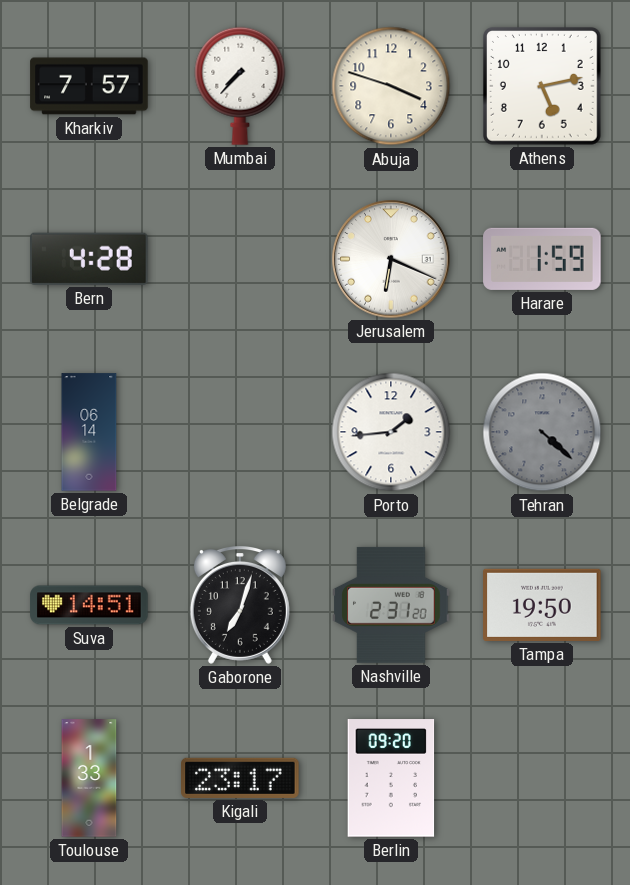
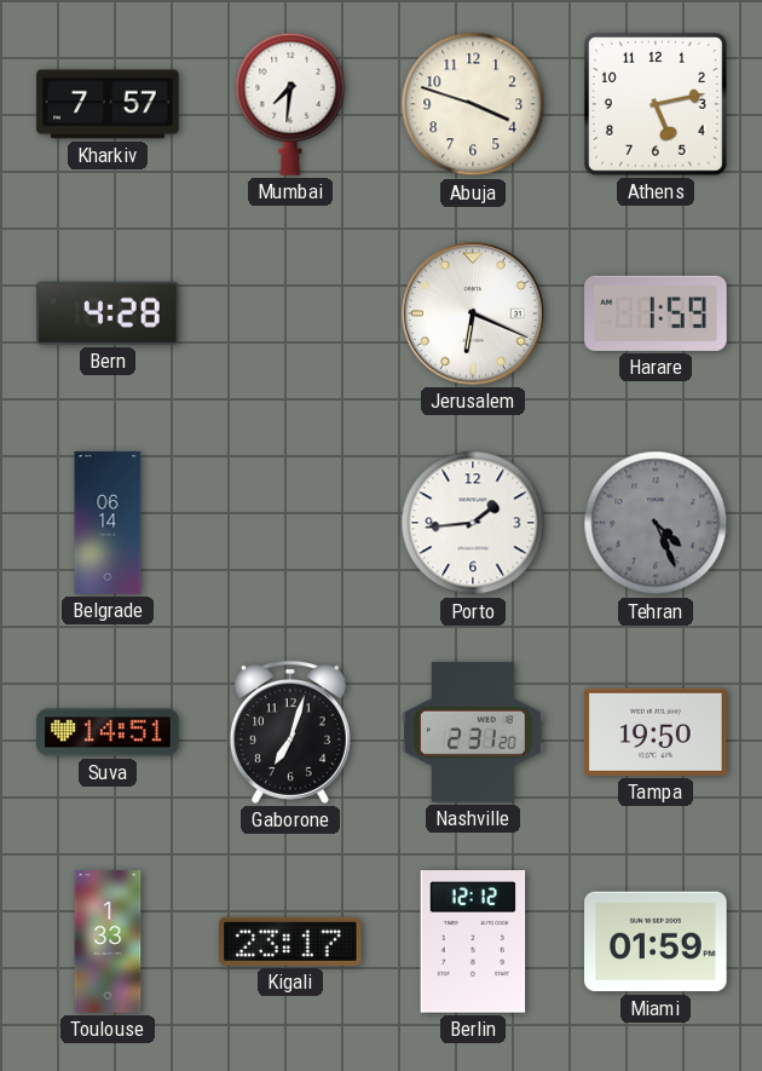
Mumbai: 7:37 -> 7:31 (290, 104)
Tehran: 4:22 -> 4:26 (656, 523)
Berlin: 09:20 -> 12:12 (473, 942)
Miami: none -> 01:59 (656, 942)
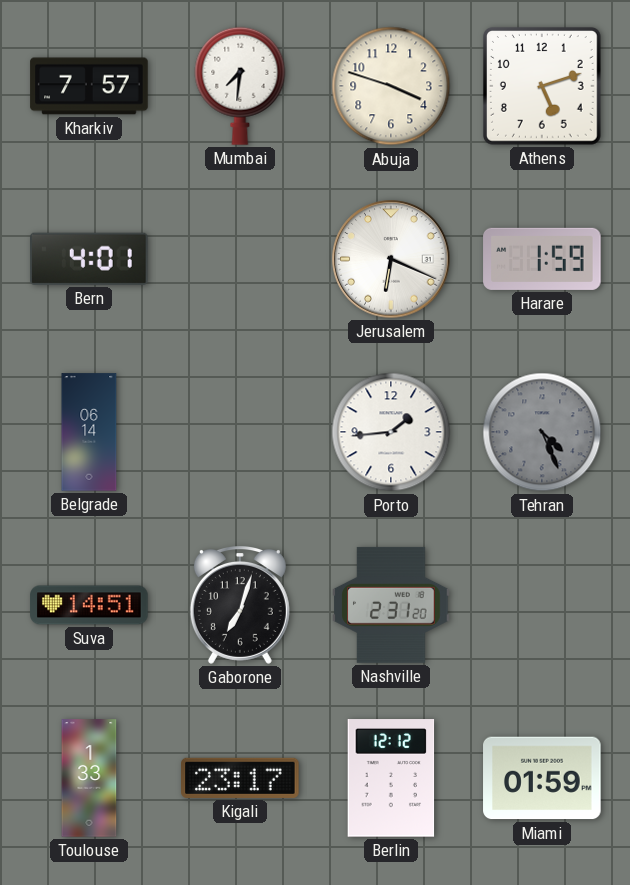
Athens: 5:13 -> 5:12 (542, 86)
Bern: 4:28 -> 4:01 (90, 259)
Tampa: 19:50 -> none (656, 732)
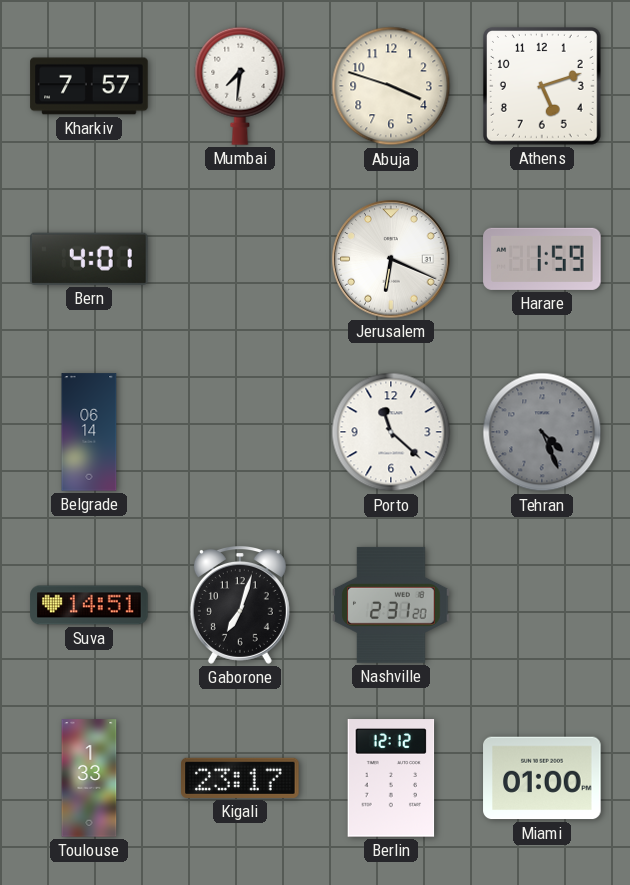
Porto: 1:44 -> 11:22 (391, 432)
Miami: 01:59 -> 01:00 (542, 778)
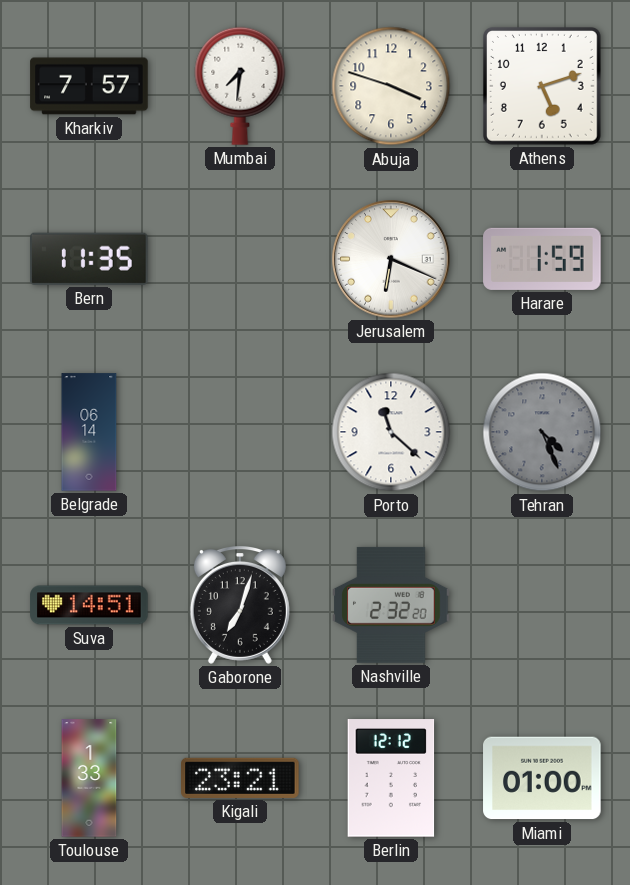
Bern: 4:01 -> 11:35 (90, 259)
Nashville: 2:31 -> 2:32 (391, 605)
Kigali: 23:17 -> 23:21 (240, 778)
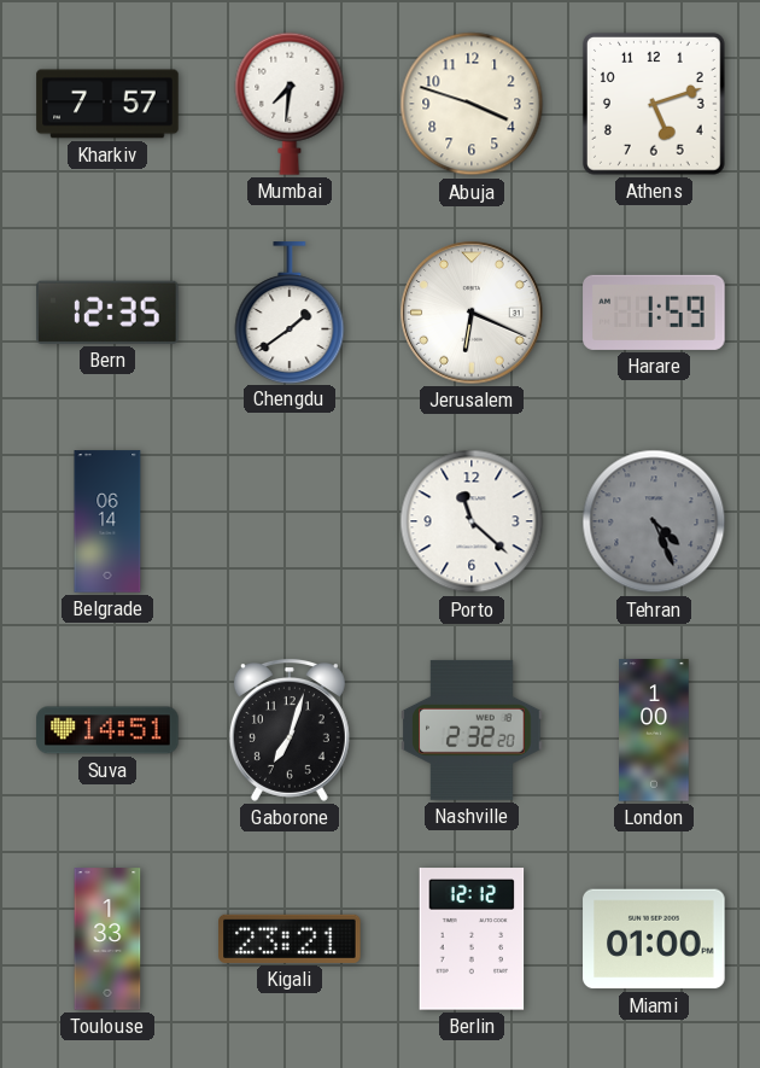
Bern: 11:35 -> 12:35 (109, 313)
Chengdu: none -> 1:39 (290, 313)
London: none -> 1:00 (654, 730)
